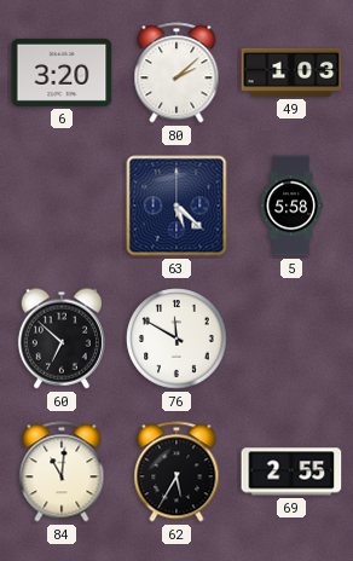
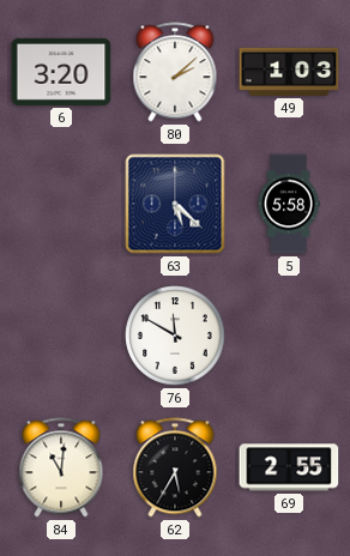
60: 6:52 -> none (62, 339)
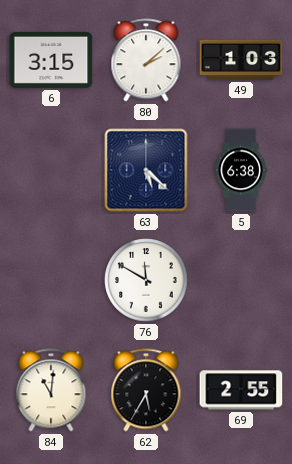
6: 3:20 -> 3:15 (51, 60)
5: 5:58 -> 6:38 (241, 170)
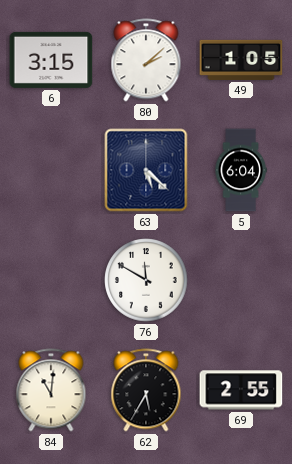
49: 1:03 -> 1:05 (241, 60)
5: 6:38 -> 6:04 (241, 170)
